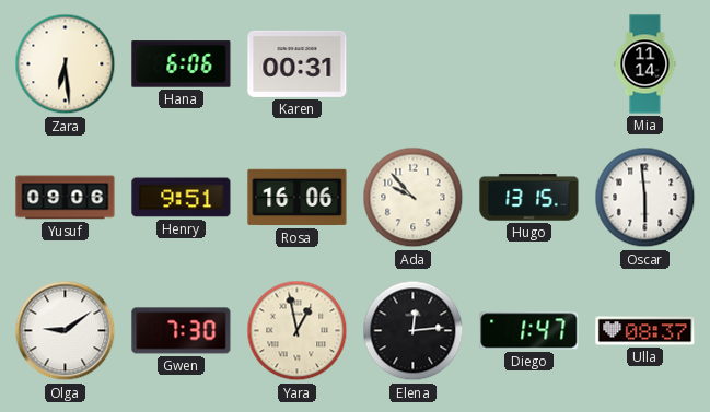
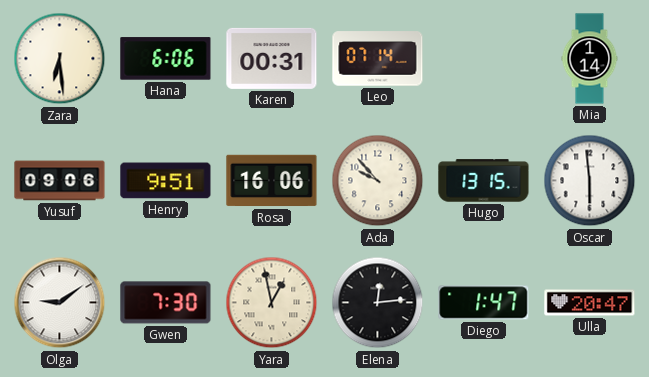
Leo: none -> 07:14 (378, 59)
Mia: 11:14 -> 1:14 (590, 59)
Ulla: 08:37 -> 20:47 (590, 303)
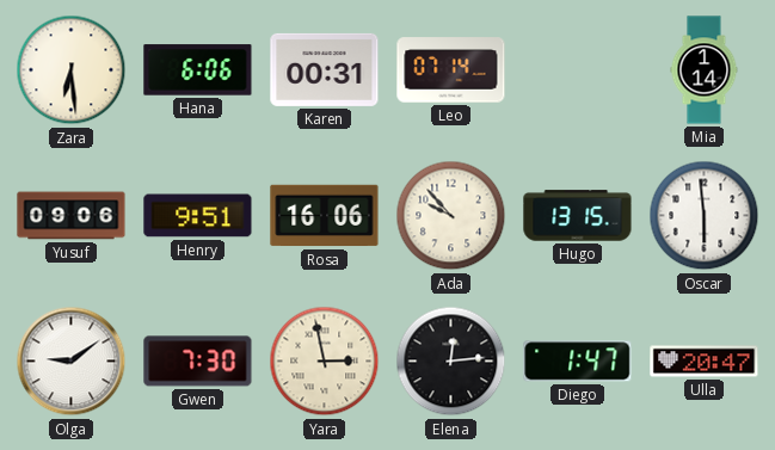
Yara: 12:58 -> 2:58 (325, 362)
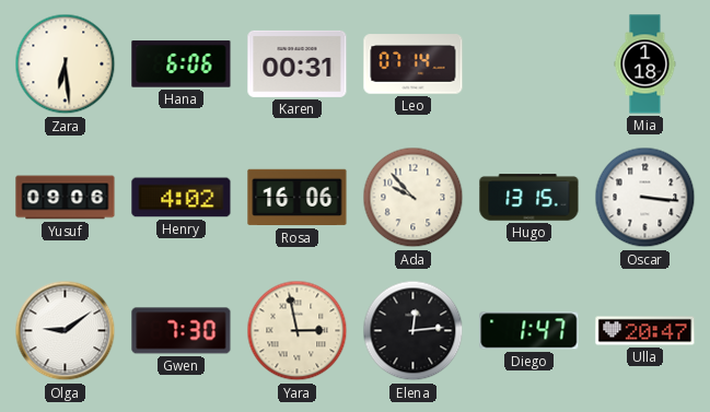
Mia: 1:14 -> 1:18 (645, 64)
Henry: 9:51 -> 4:02 (182, 198)
Oscar: 5:59 -> 3:16 (645, 198)
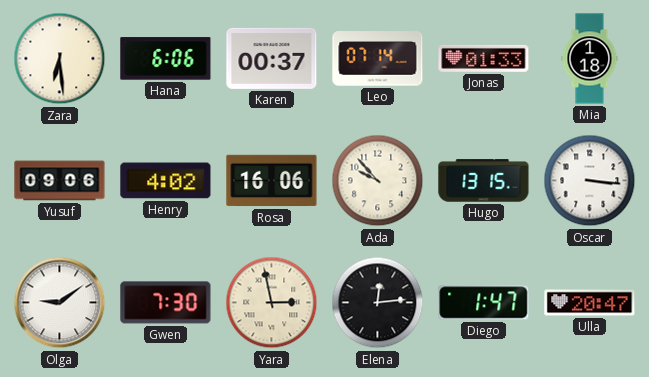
Karen: 00:31 -> 00:37 (272, 58)
Jonas: none -> 01:33 (484, 58)
